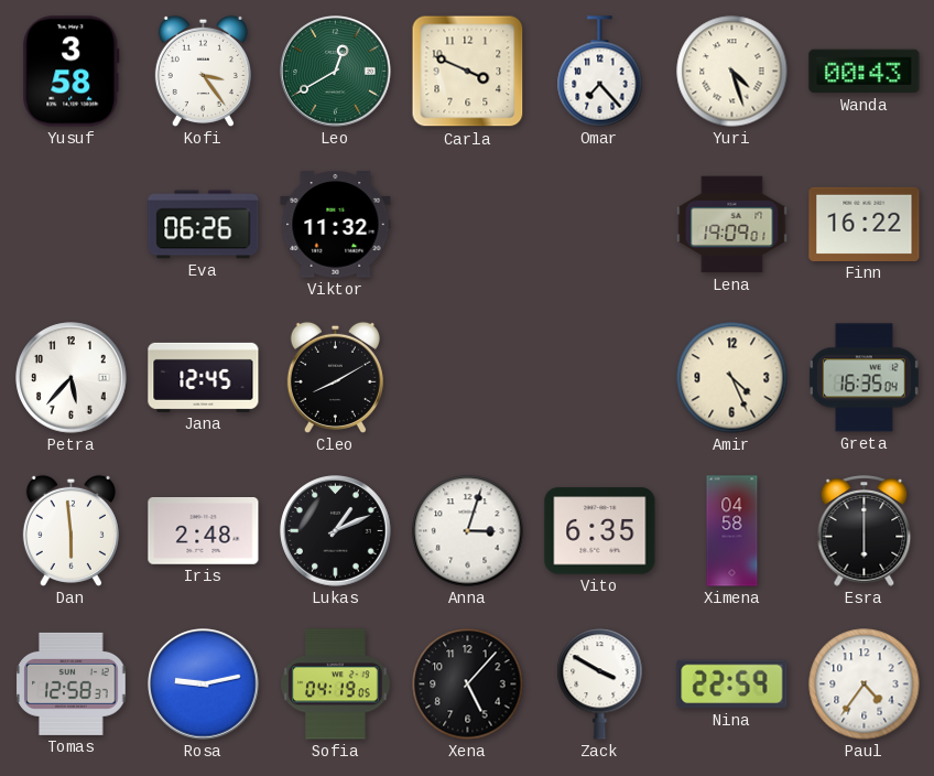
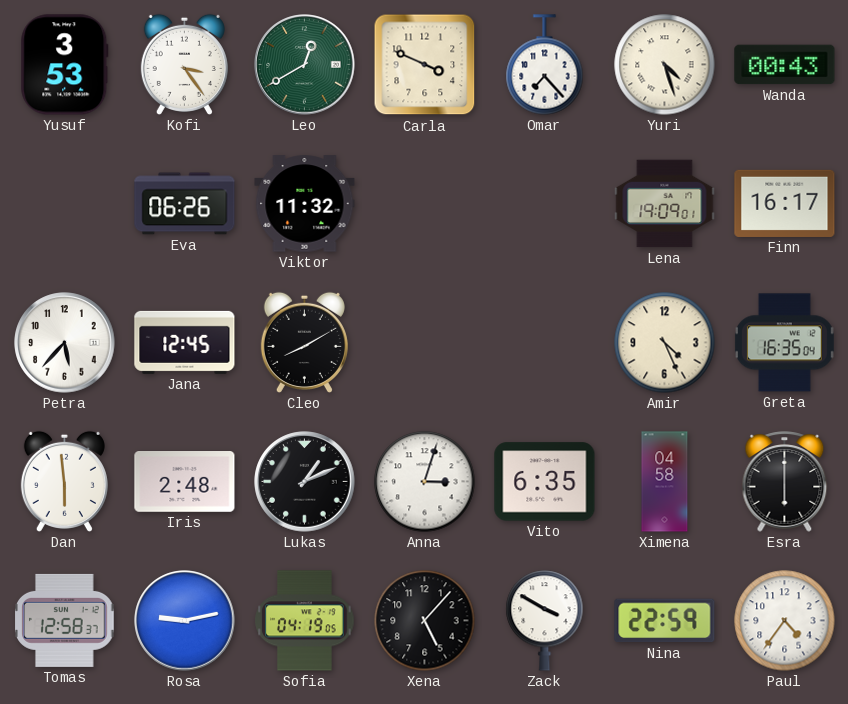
Yusuf: 3:58 -> 3:53 (65, 65)
Finn: 16:22 -> 16:17 (785, 203)
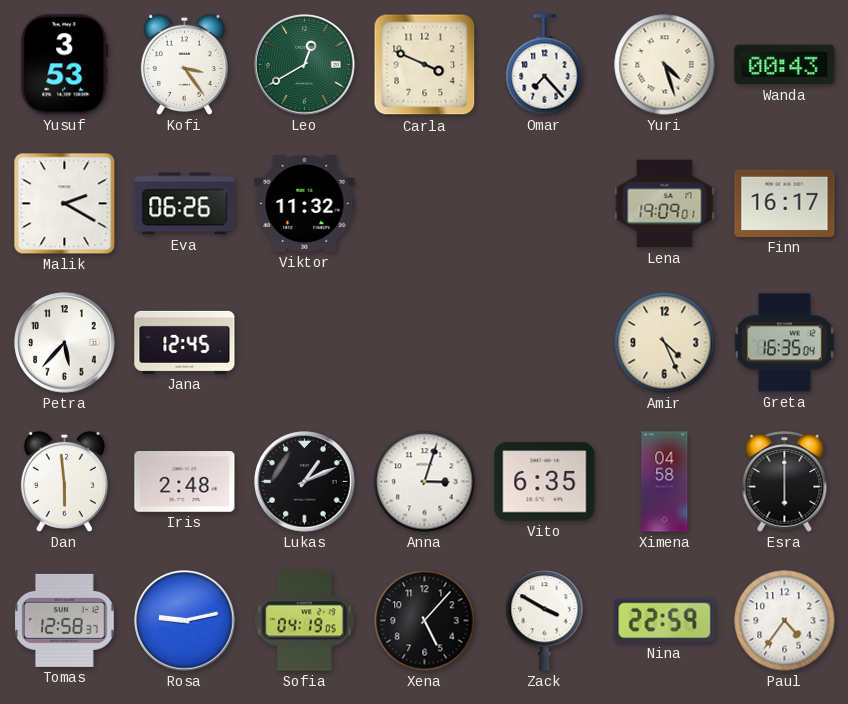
Malik: none -> 2:20 (65, 204)
Cleo: 8:10 -> none (304, 342)
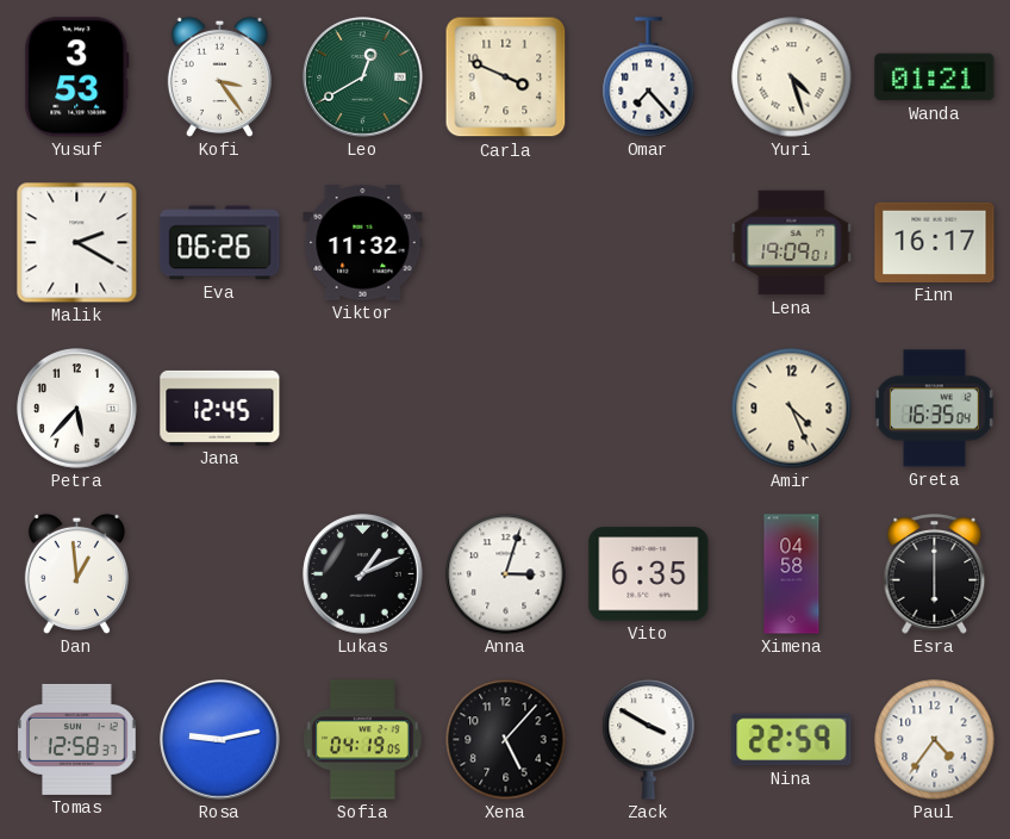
Wanda: 00:43 -> 01:21 (935, 77)
Dan: 5:59 -> 12:59 (76, 573)
Iris: 2:48 -> none (185, 482)
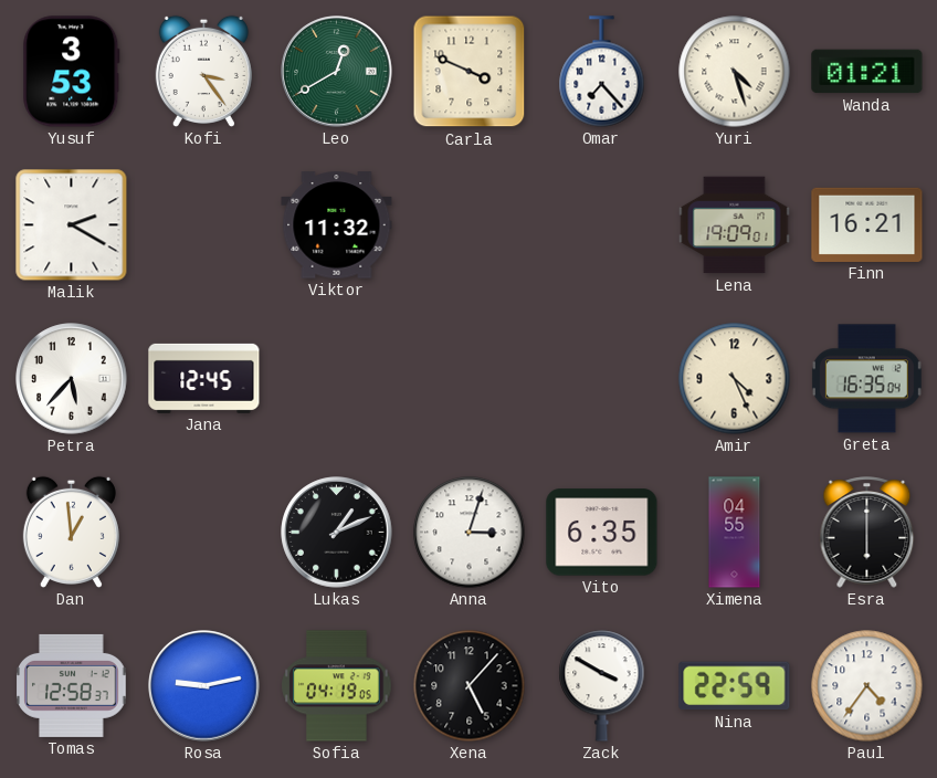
Eva: 06:26 -> none (220, 243)
Finn: 16:17 -> 16:21 (867, 224)
Ximena: 04:58 -> 04:55 (735, 533)
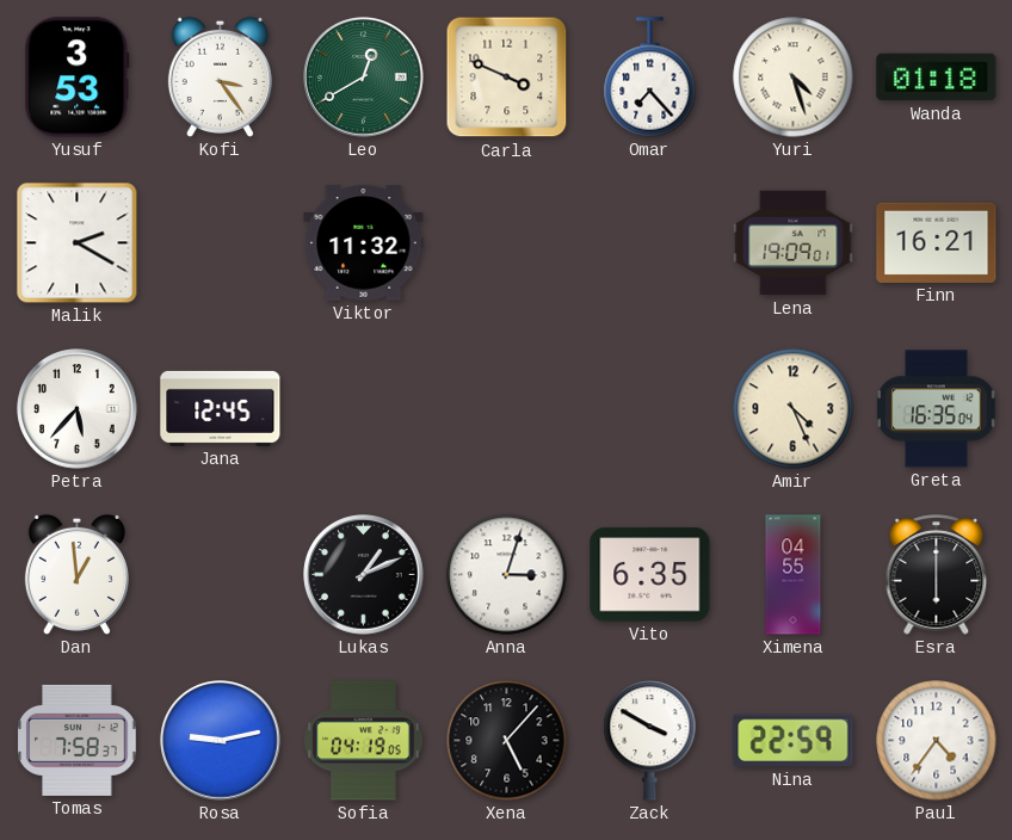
Wanda: 01:21 -> 01:18 (937, 78)
Tomas: 12:58 -> 7:58 (78, 740)
